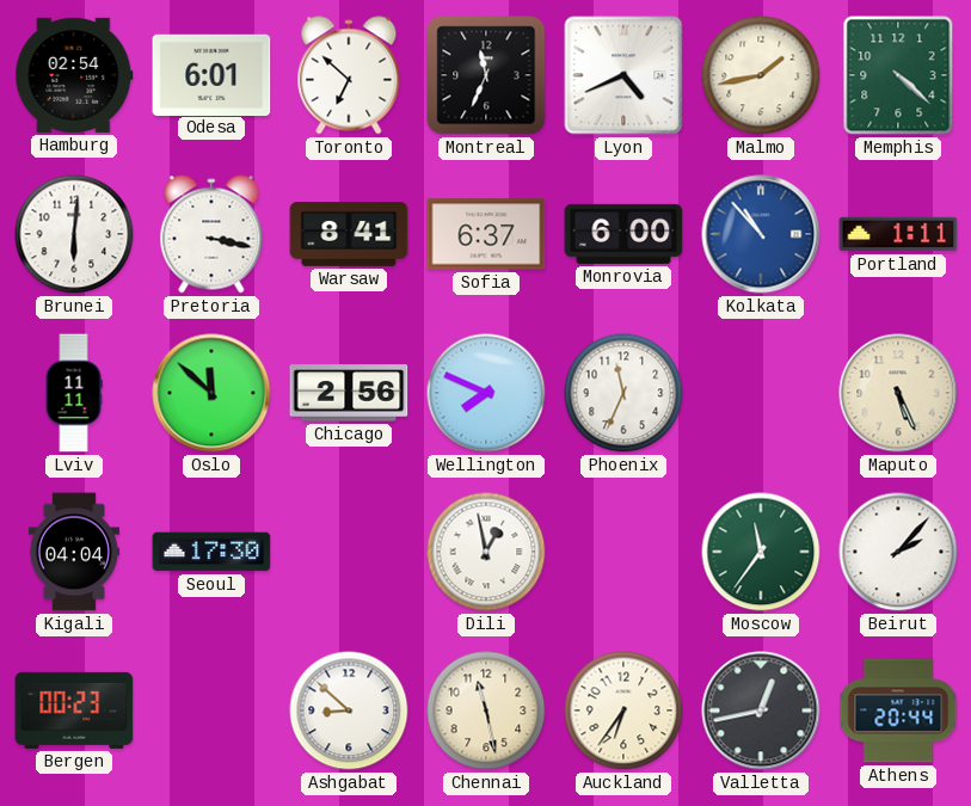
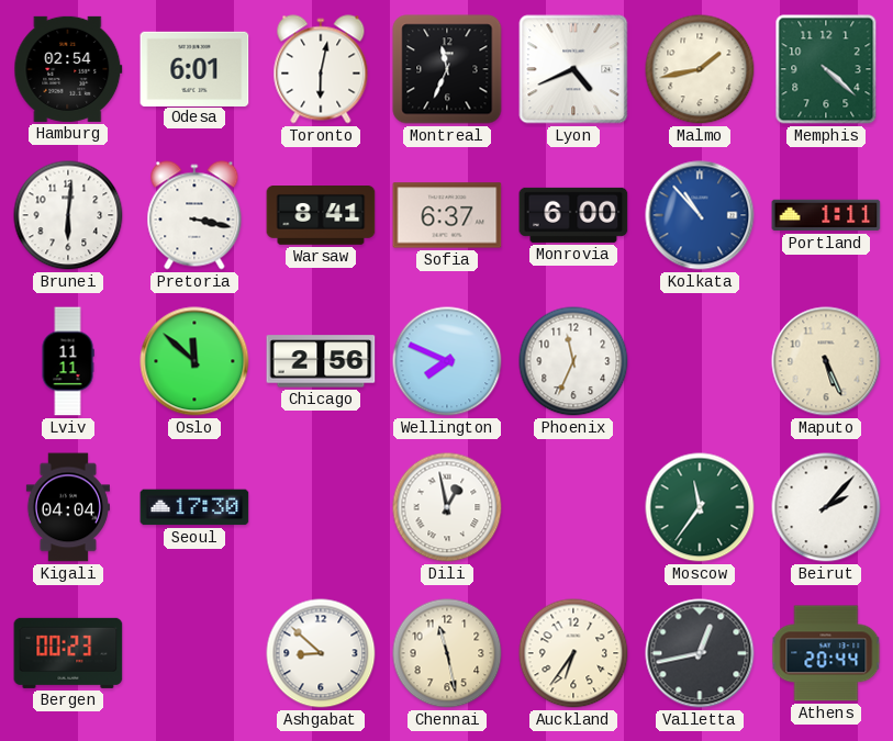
Toronto: 6:52 -> 6:02 (321, 69)
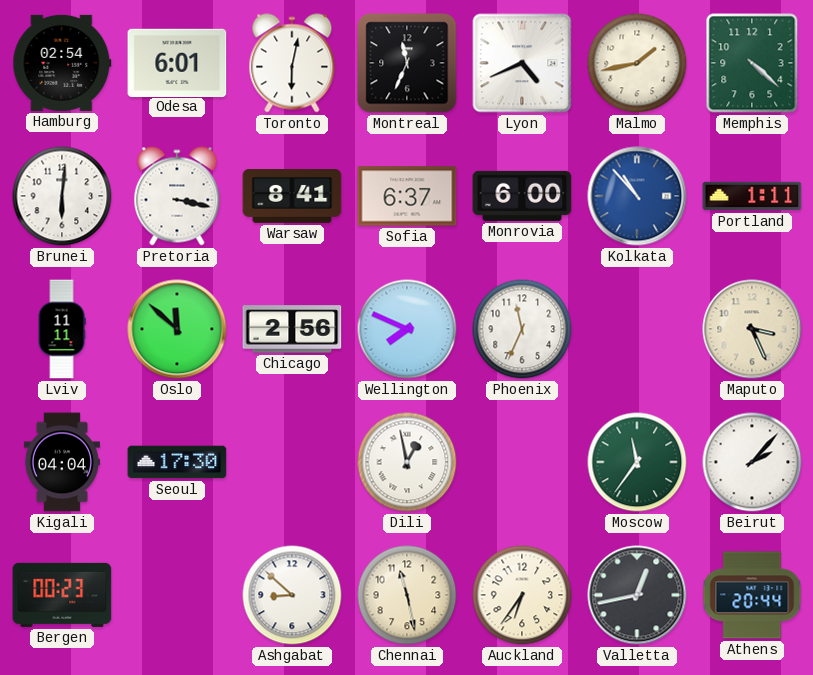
Maputo: 5:26 -> 3:26 (752, 329)
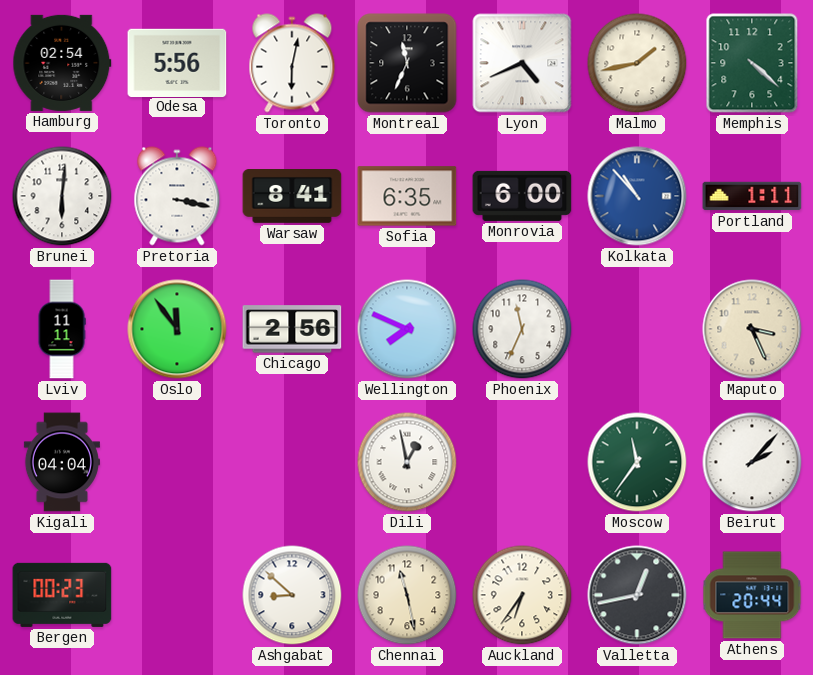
Odesa: 6:01 -> 5:56 (177, 62)
Sofia: 6:37 -> 6:35 (407, 196)
Oslo: 11:52 -> 11:54 (177, 329)
Seoul: 17:30 -> none (177, 462)
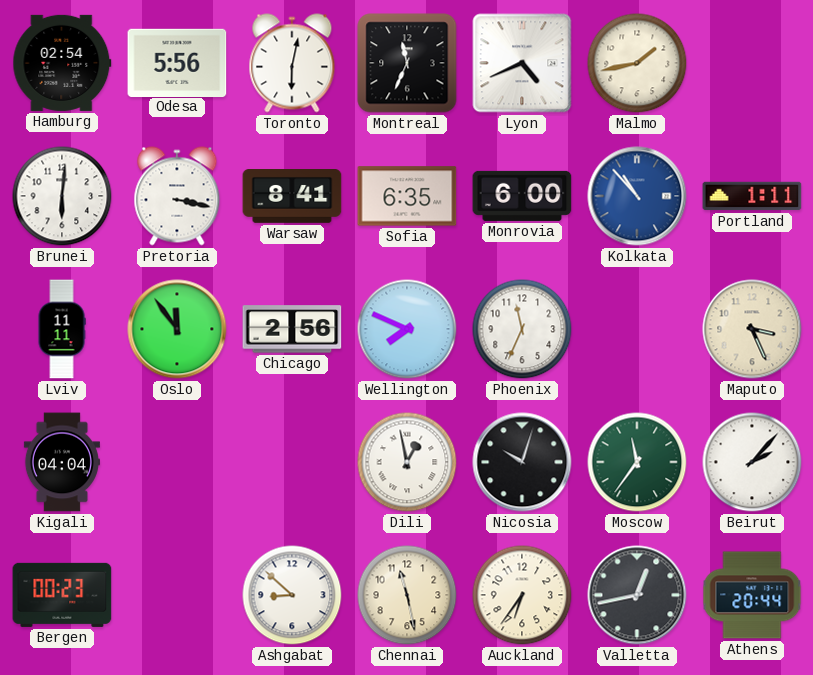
Memphis: 4:22 -> none (752, 63)
Nicosia: none -> 10:03 (522, 462)
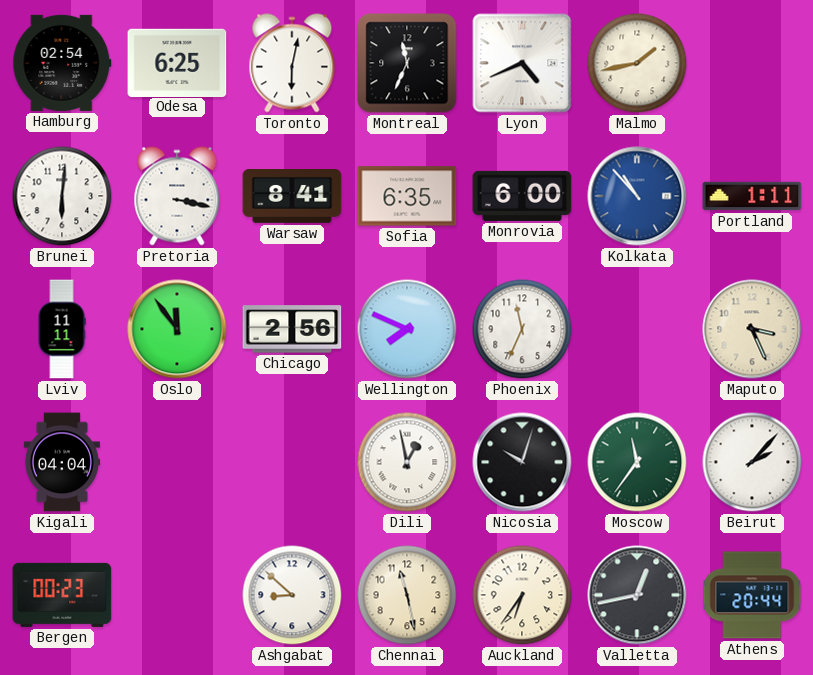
Odesa: 5:56 -> 6:25 (177, 62)
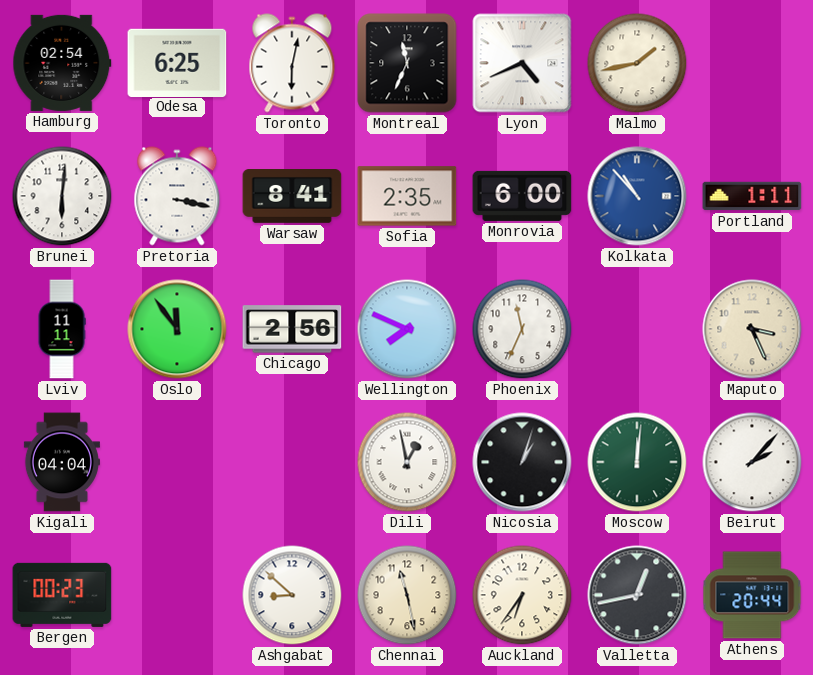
Sofia: 6:35 -> 2:35 (407, 196)
Nicosia: 10:03 -> 1:03 (522, 462)
Moscow: 11:36 -> 12:01 (637, 462)
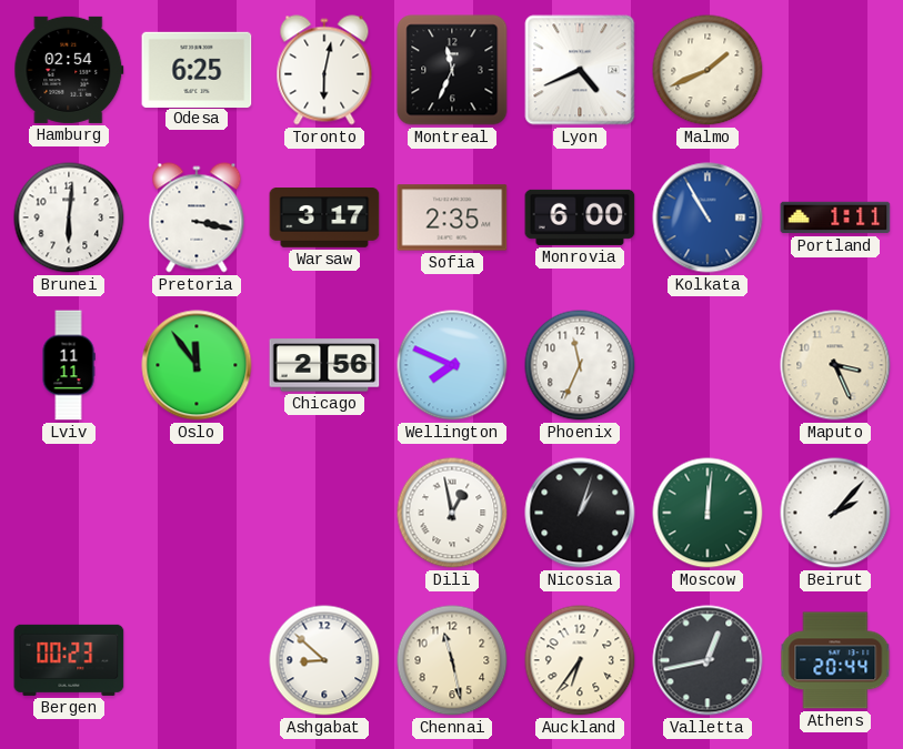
Malmo: 1:43 -> 1:41 (708, 70)
Warsaw: 8:41 -> 3:17 (324, 219)
Kolkata: 10:53 -> 10:55 (708, 217)
Kigali: 04:04 -> none (62, 462)
